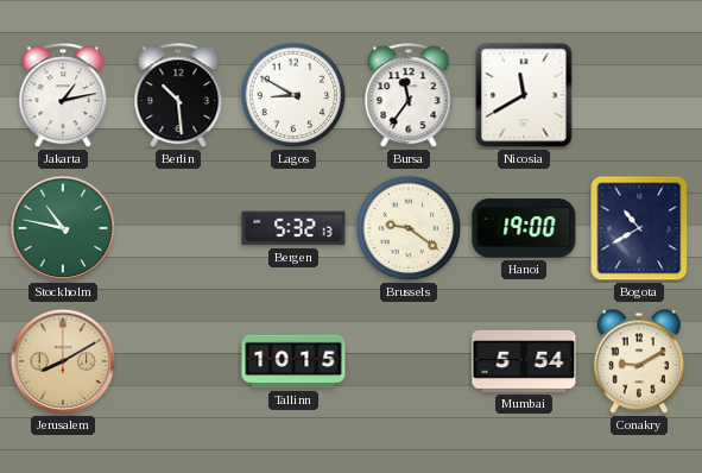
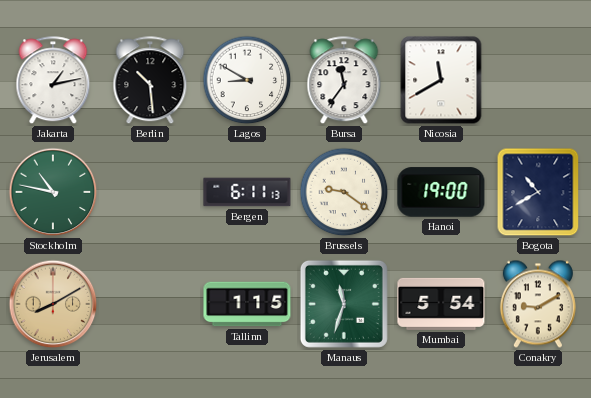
Bergen: 5:32 -> 6:11 (247, 192)
Tallinn: 10:15 -> 1:15 (247, 304)
Manaus: none -> 11:33 (344, 304)
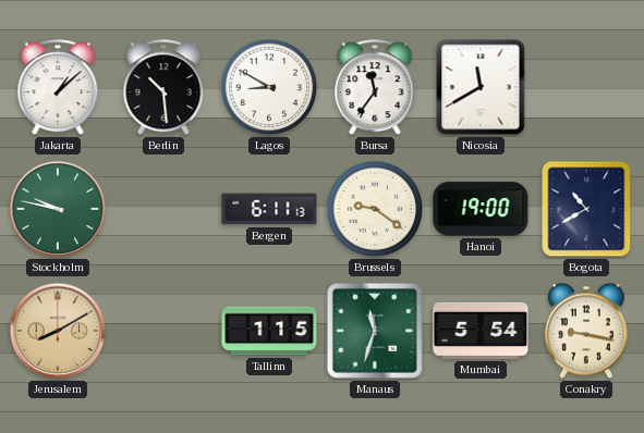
Jakarta: 1:13 -> 1:08 (58, 88)
Stockholm: 10:47 -> 9:47 (58, 209)
Conakry: 9:10 -> 9:17 (586, 331)
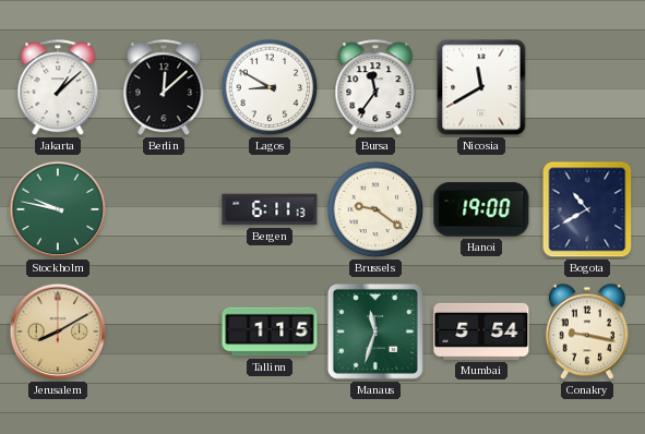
Berlin: 10:29 -> 12:08 (164, 88)
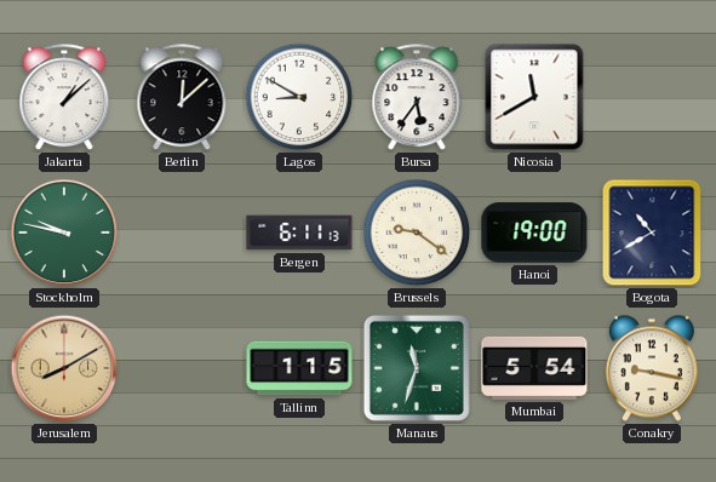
Bursa: 11:36 -> 5:36 (417, 98)
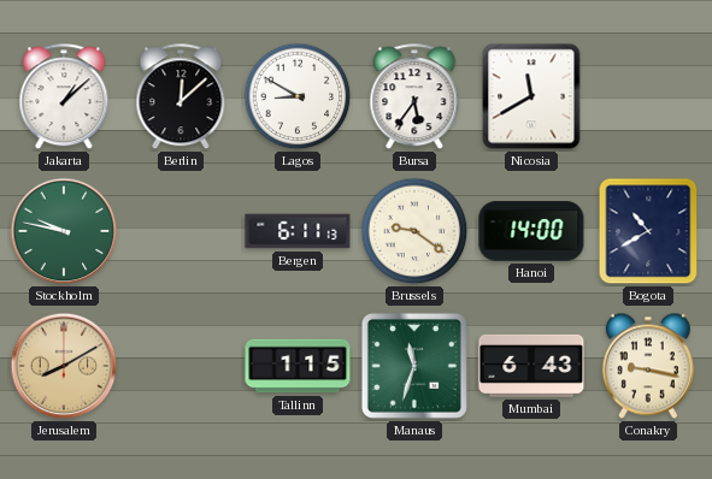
Hanoi: 19:00 -> 14:00 (531, 231)
Mumbai: 5:54 -> 6:43 (531, 366)
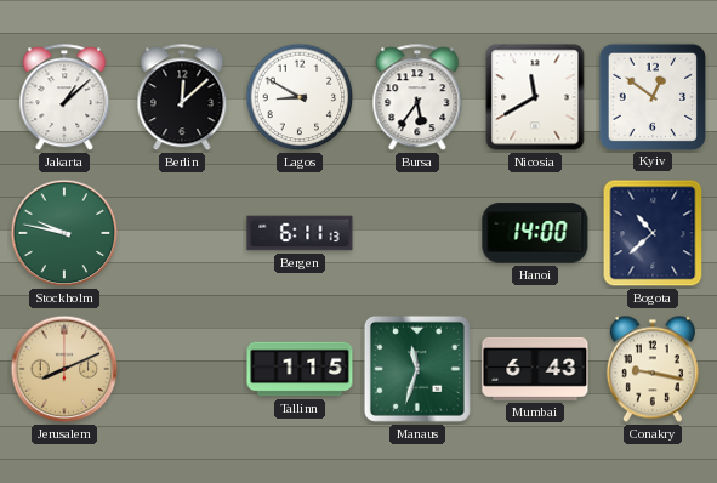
Kyiv: none -> 12:51 (651, 96)
Brussels: 9:21 -> none (414, 231)
Bogota: 10:40 -> 10:38 (653, 233)
Jerusalem: 8:10 -> 8:11 (64, 369)
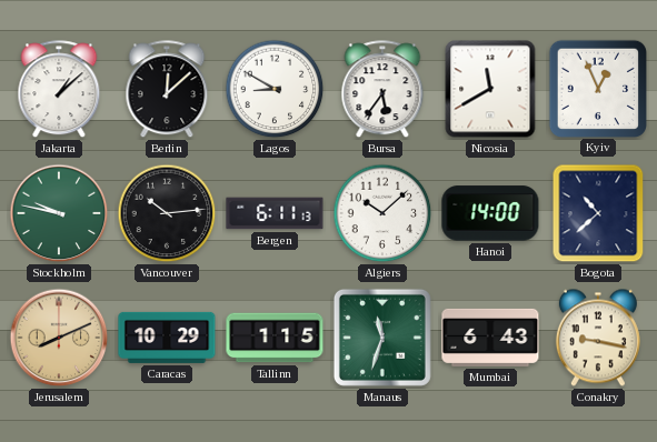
Kyiv: 12:51 -> 12:56 (597, 88)
Vancouver: none -> 10:14 (167, 213)
Algiers: none -> 10:08 (382, 213)
Caracas: none -> 10:29 (167, 338)
